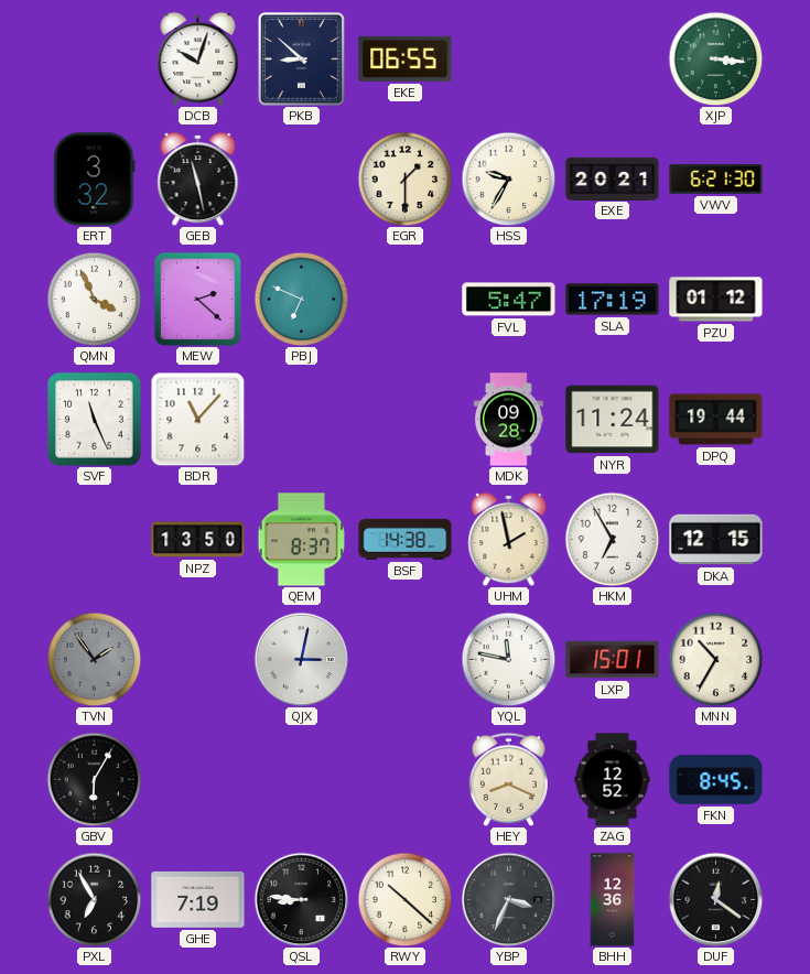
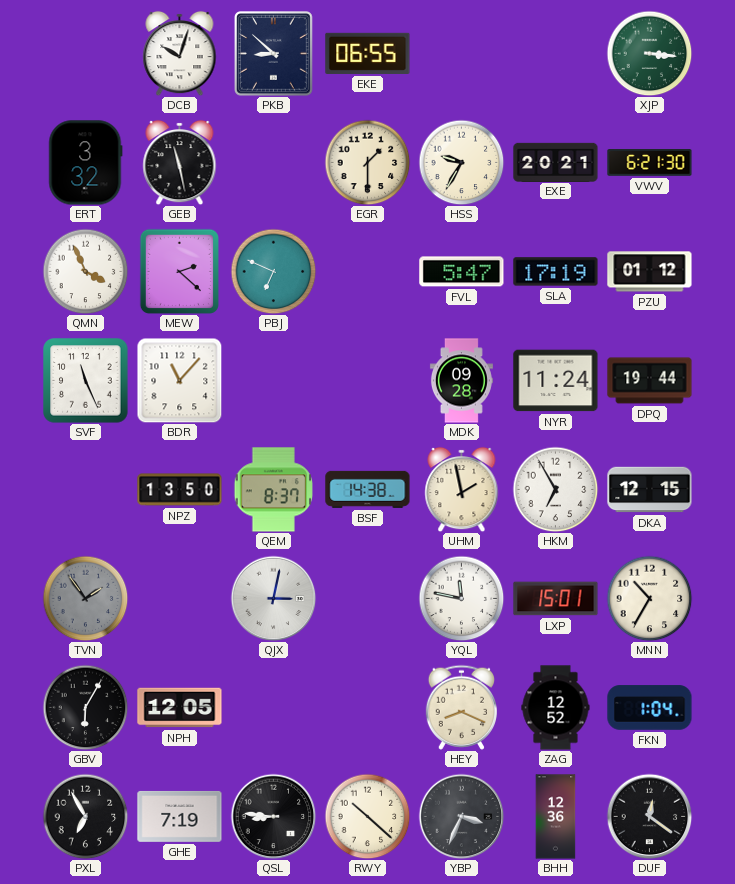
NPH: none -> 12:05 (180, 708)
FKN: 8:45 -> 1:04 (650, 708)
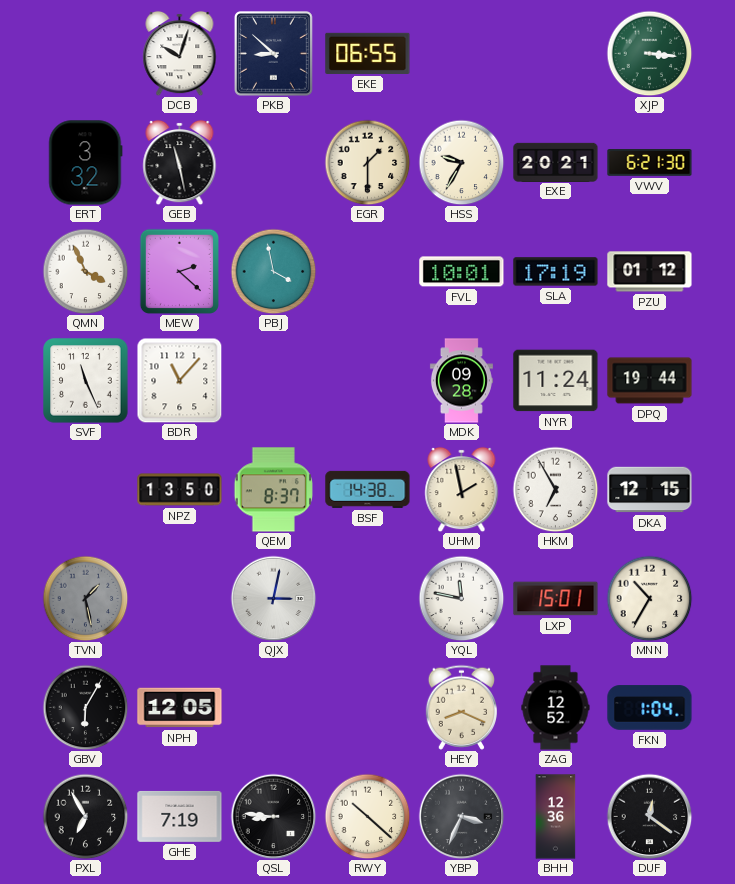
PBJ: 6:49 -> 3:58 (273, 271)
FVL: 5:47 -> 10:01 (462, 272)
TVN: 1:54 -> 1:28 (85, 598)
